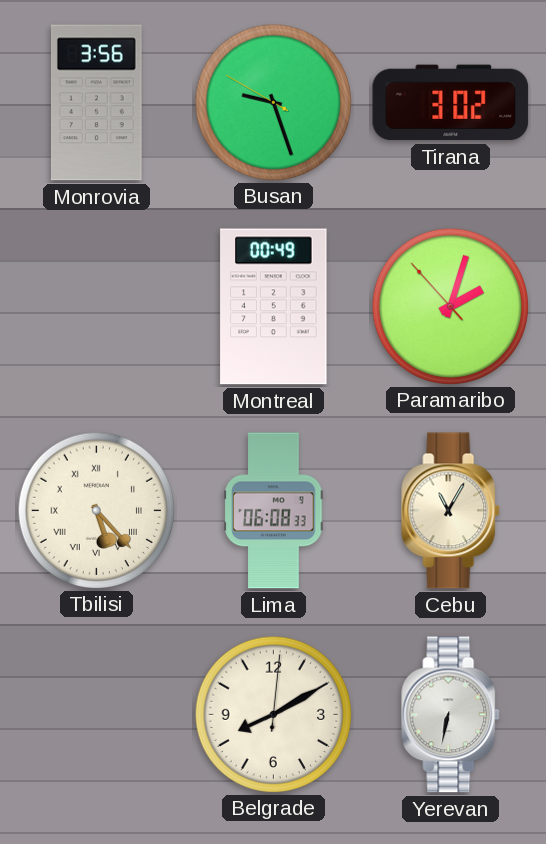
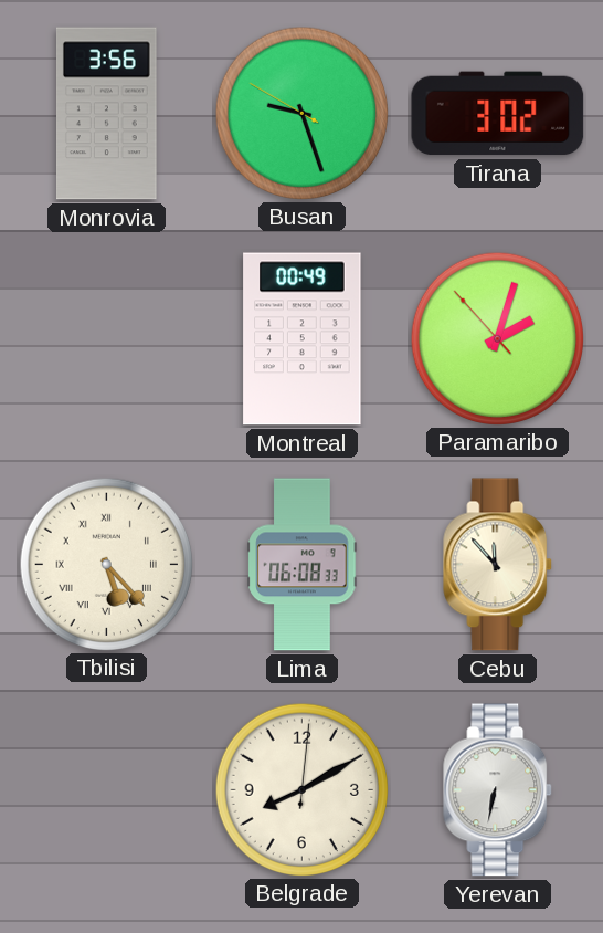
Cebu: 11:05 -> 11:53 (498, 565)
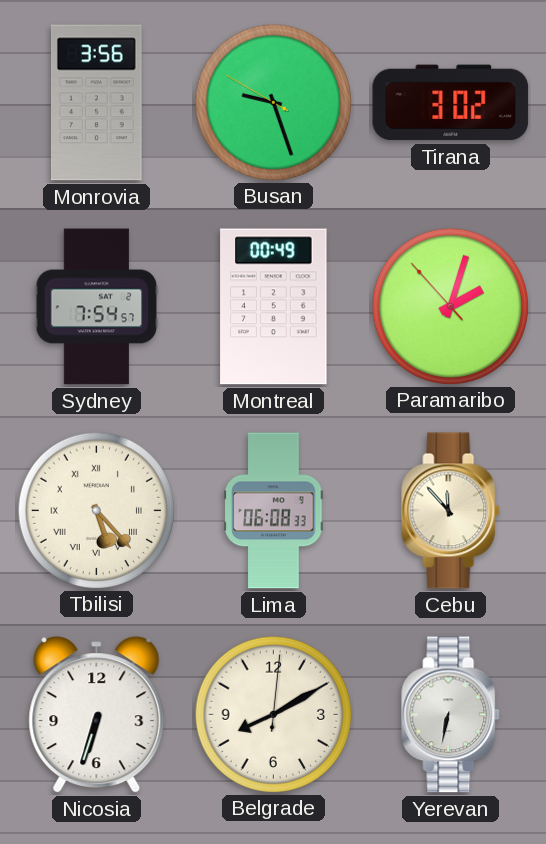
Sydney: none -> 7:54 (97, 307)
Nicosia: none -> 6:33 (97, 715)
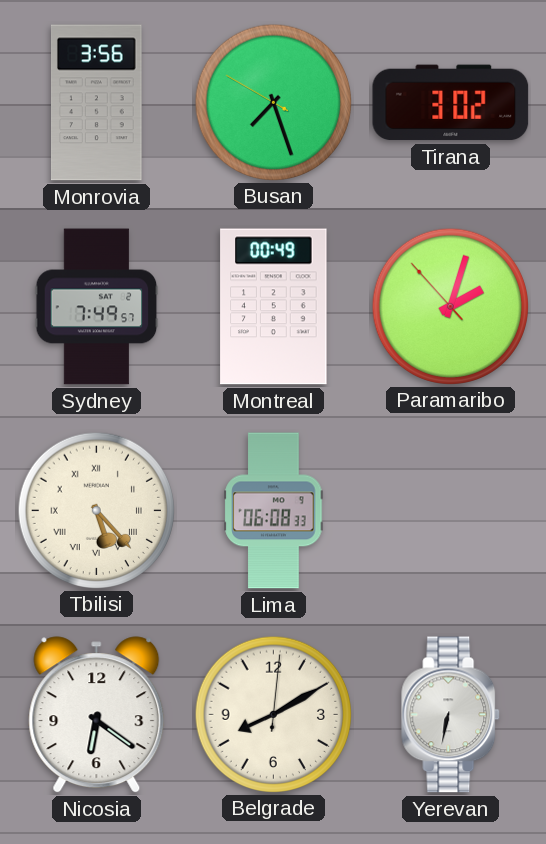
Busan: 9:26 -> 7:26 (273, 102)
Sydney: 7:54 -> 7:49 (97, 307)
Cebu: 11:53 -> none (451, 511)
Nicosia: 6:33 -> 6:21 (97, 715)
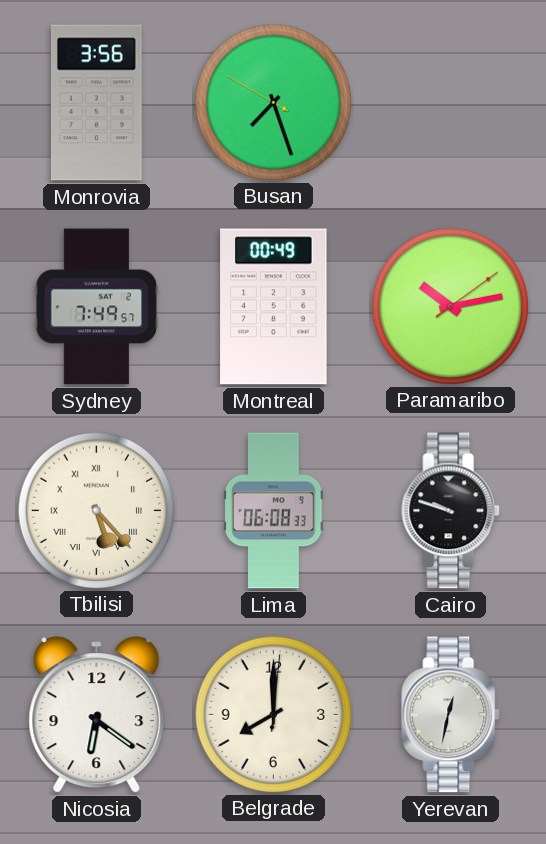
Tirana: 3:02 -> none (451, 103)
Paramaribo: 2:02 -> 10:13 (450, 306)
Cairo: none -> 9:48 (451, 511)
Belgrade: 8:10 -> 8:00 (273, 714)
Yerevan: 6:32 -> 12:32 (451, 715)
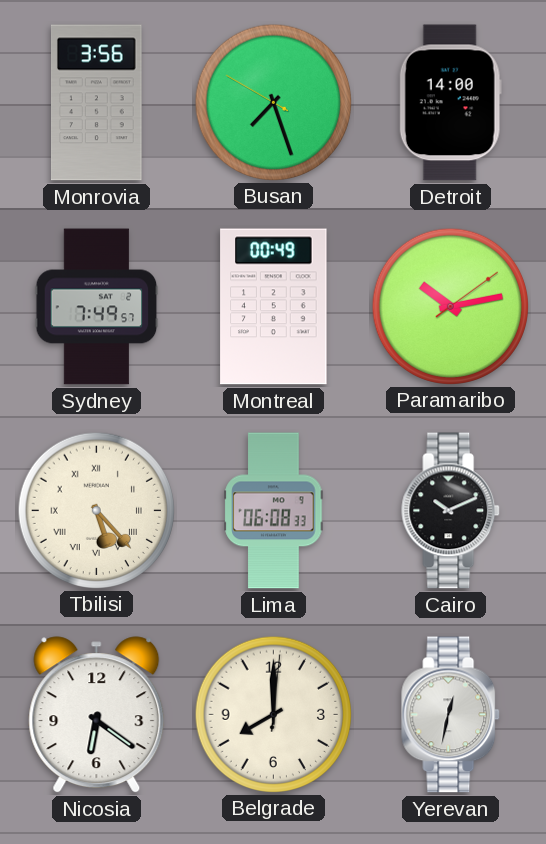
Detroit: none -> 14:00 (450, 103)
Cairo: 9:48 -> 10:11 (451, 511)
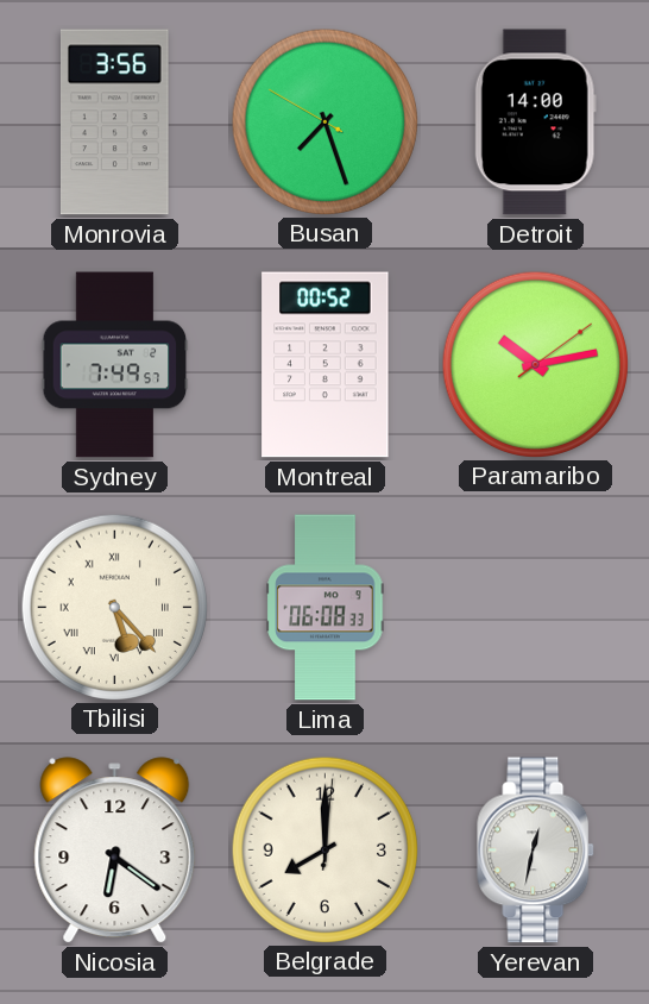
Montreal: 00:49 -> 00:52 (326, 365)
Cairo: 10:11 -> none (451, 511)
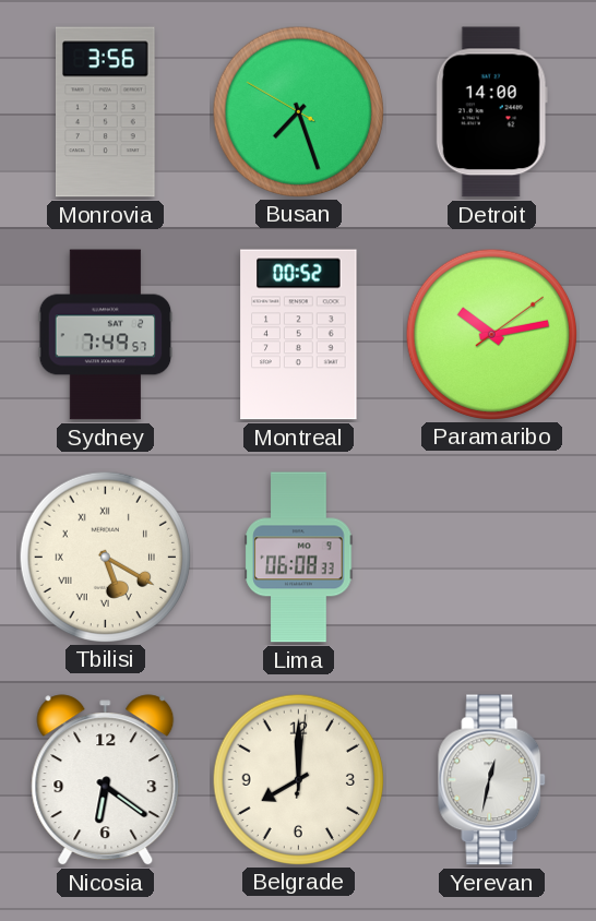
Tbilisi: 5:23 -> 5:20 (105, 557)
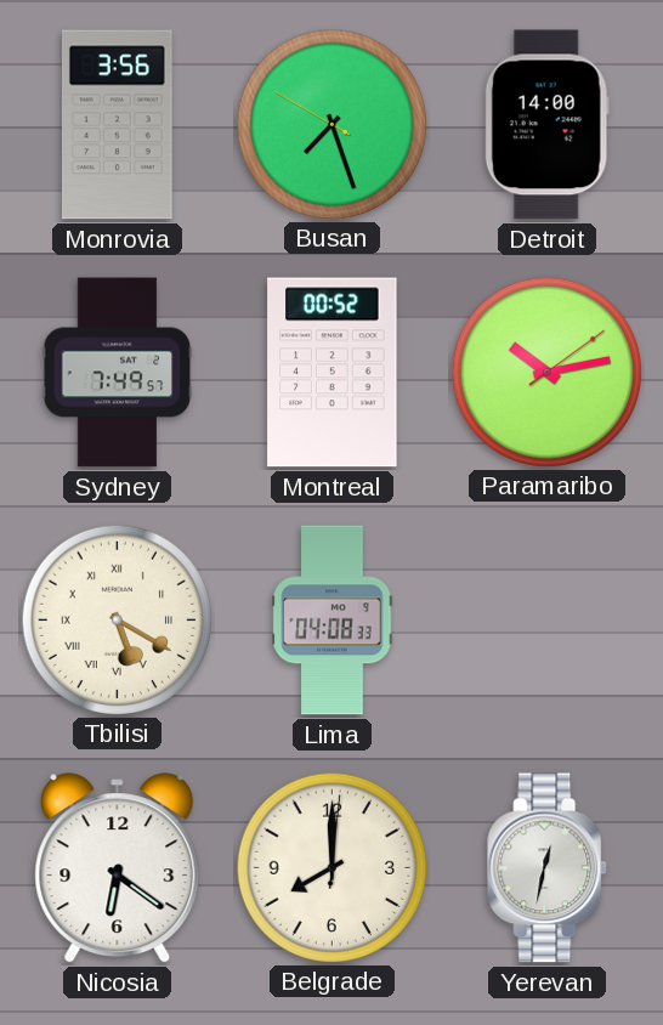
Lima: 06:08 -> 04:08 (333, 621)
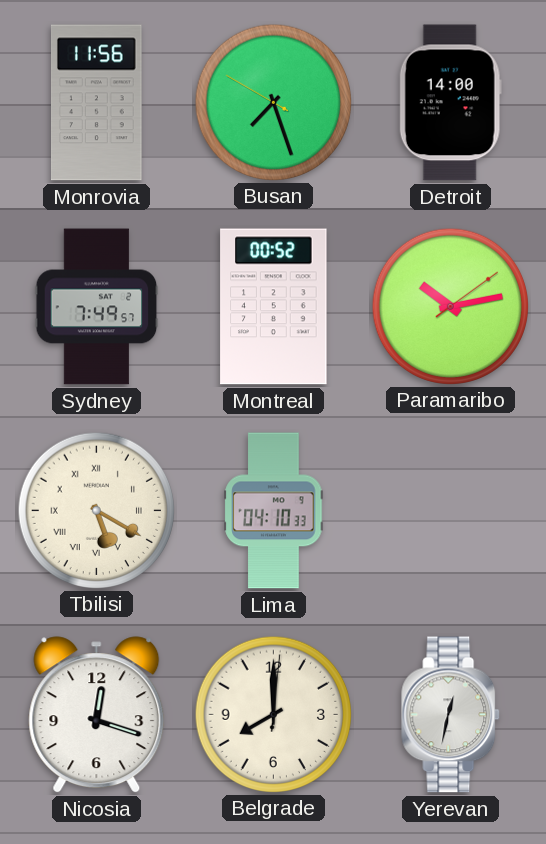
Monrovia: 3:56 -> 11:56 (97, 103)
Lima: 04:08 -> 04:10 (274, 511)
Nicosia: 6:21 -> 12:18 (97, 715)
